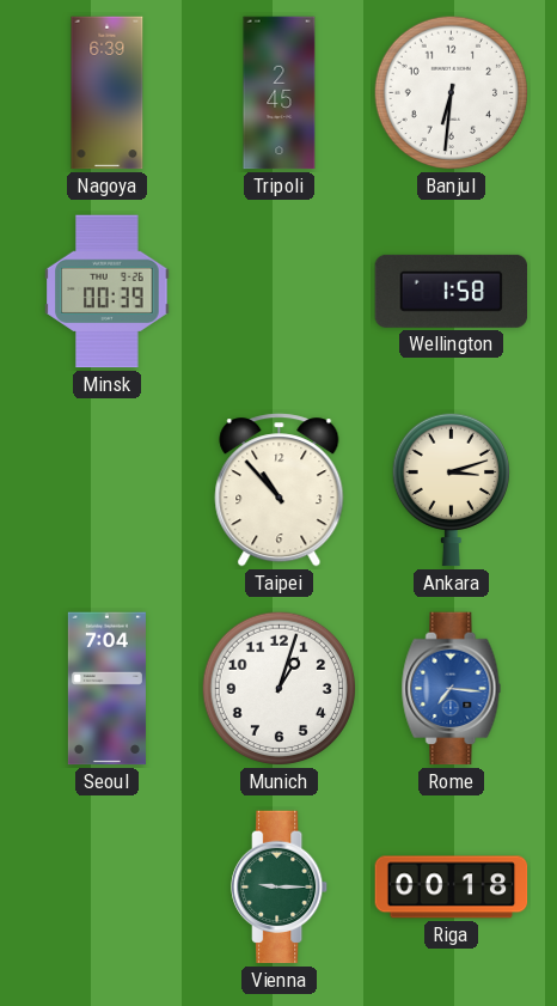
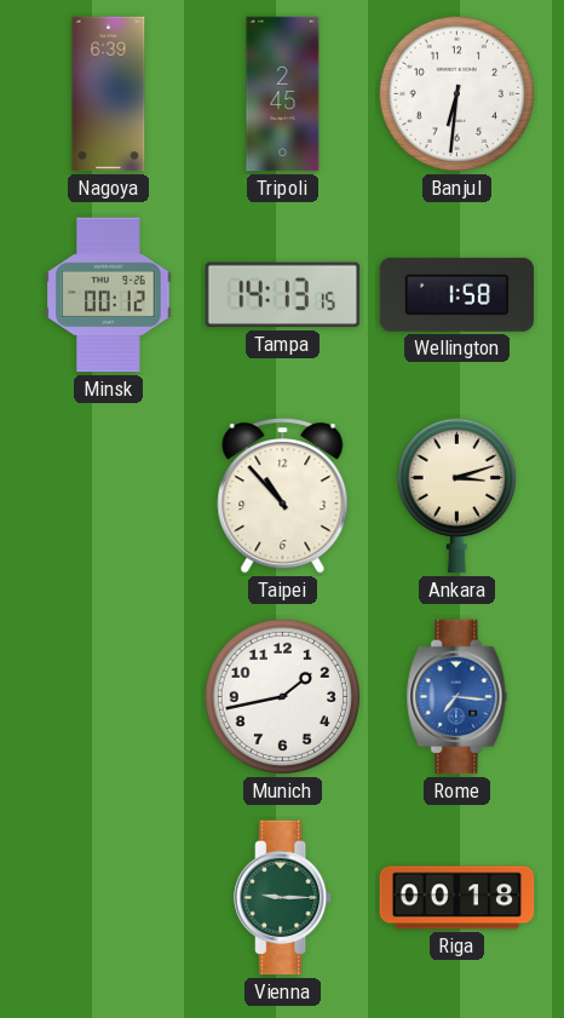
Minsk: 00:39 -> 00:12 (109, 295)
Tampa: none -> 14:13 (283, 295)
Seoul: 7:04 -> none (106, 689)
Munich: 1:03 -> 1:43 (283, 697)
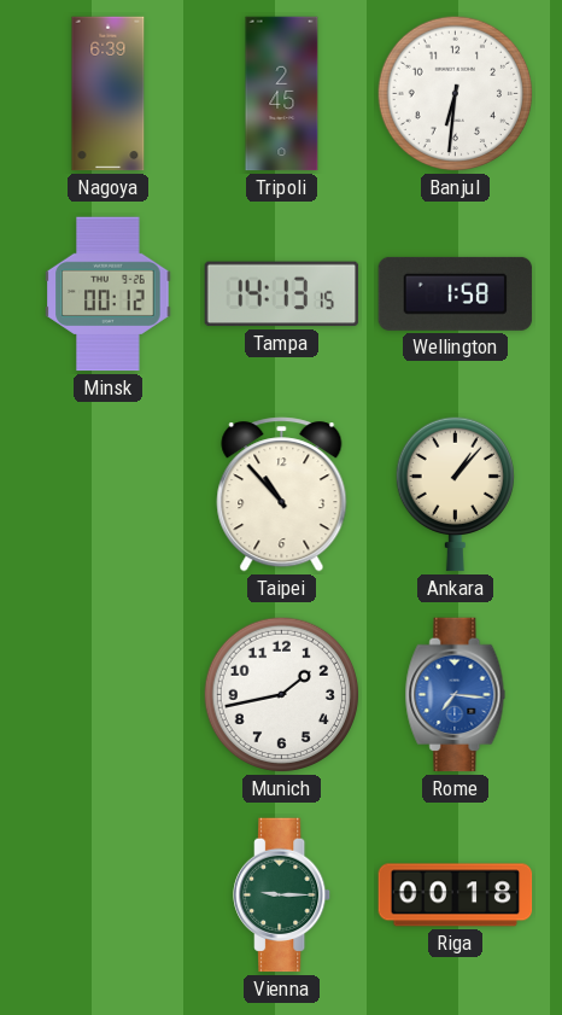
Ankara: 3:12 -> 1:07 (455, 494)
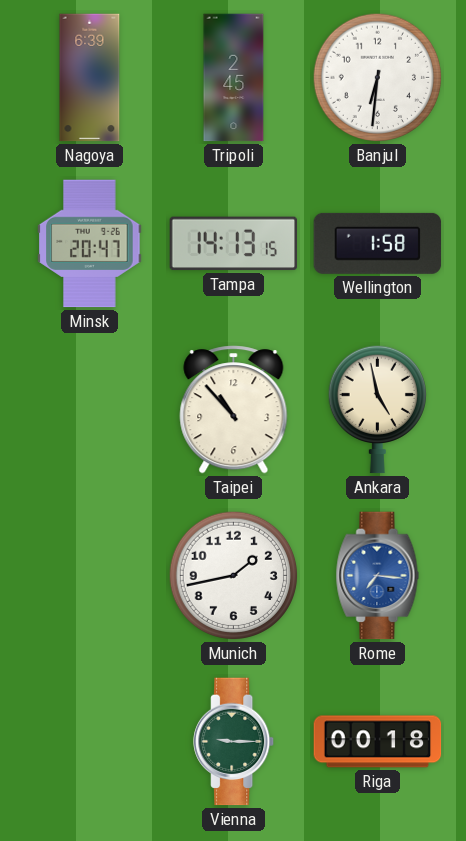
Minsk: 00:12 -> 20:47 (90, 244)
Ankara: 1:07 -> 4:58 (377, 409)
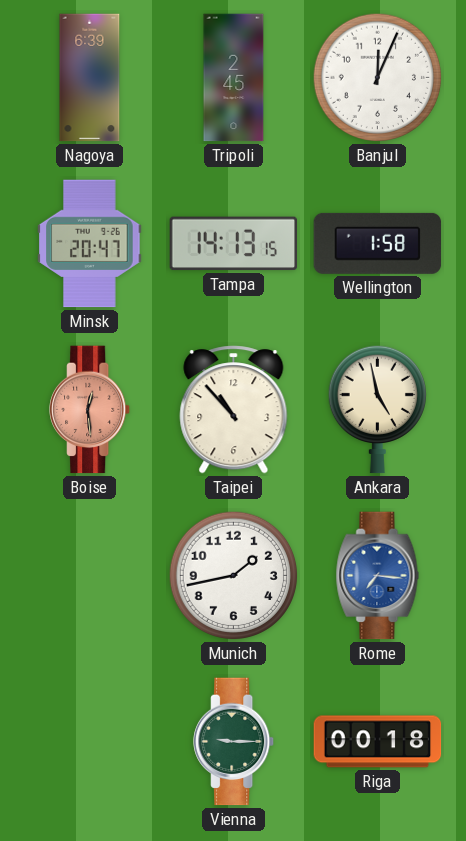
Banjul: 6:31 -> 12:04 (378, 78)
Boise: none -> 12:29 (91, 410)
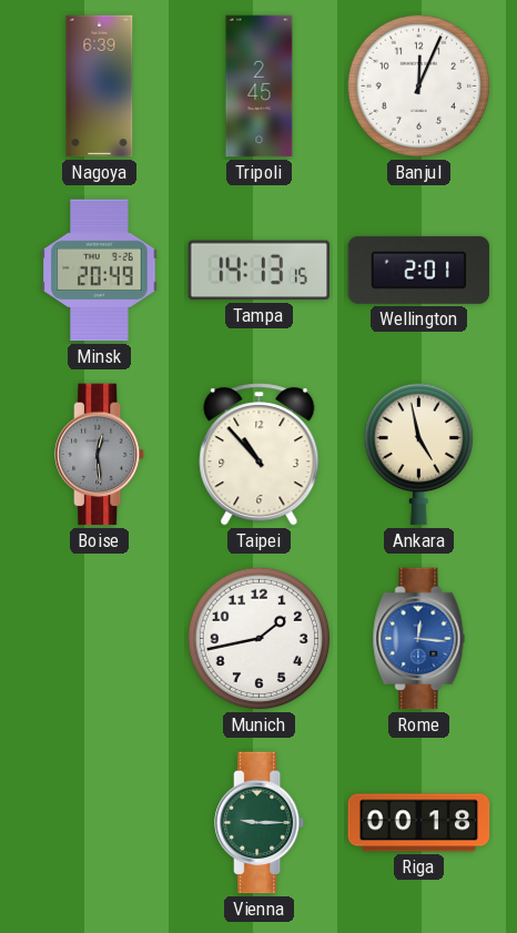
Minsk: 20:47 -> 20:49 (100, 271)
Wellington: 1:58 -> 2:01 (419, 270)
Boise dial: salmon -> grey (101, 455)
Rome: 7:16 -> 12:16 (419, 639)
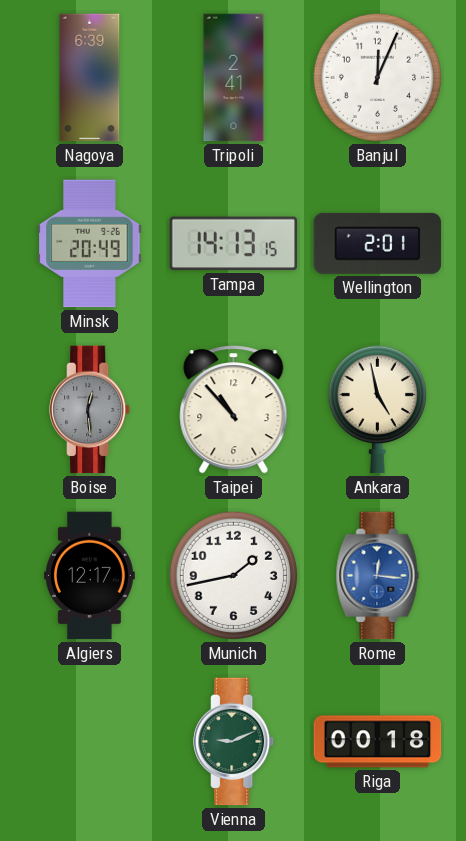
Tripoli: 2:45 -> 2:41 (234, 78)
Algiers: none -> 12:17 (90, 576)
Vienna: 9:15 -> 9:11 (235, 742)
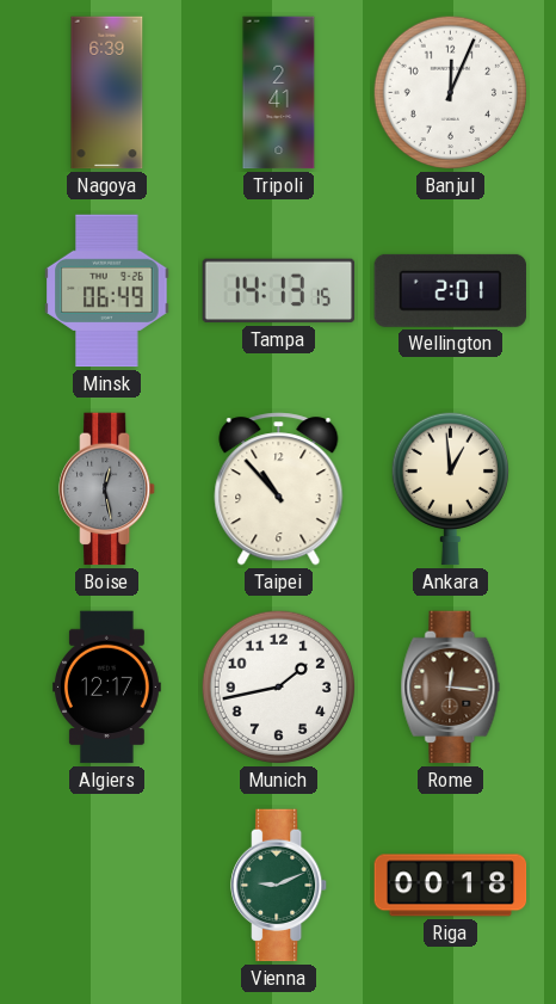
Minsk: 20:49 -> 06:49 (107, 291)
Boise: 12:29 -> 12:28 (109, 489)
Ankara: 4:58 -> 12:59 (450, 488)
Rome dial: blue -> brown (451, 688)
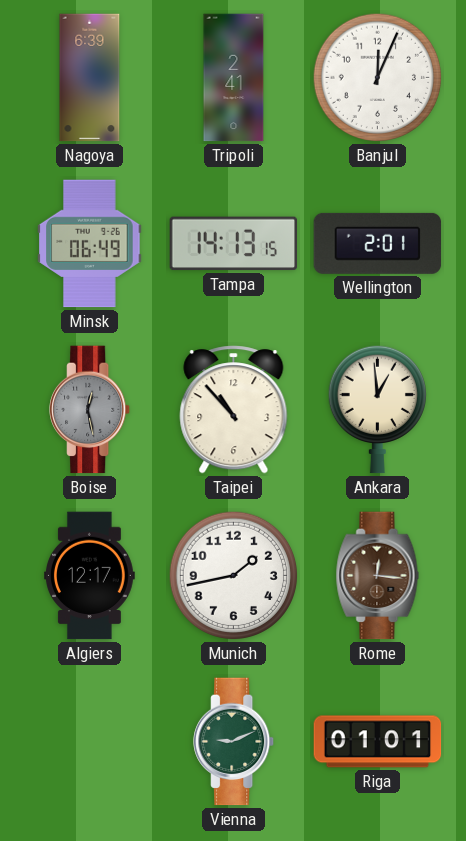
Riga: 00:18 -> 01:01 (378, 742)
